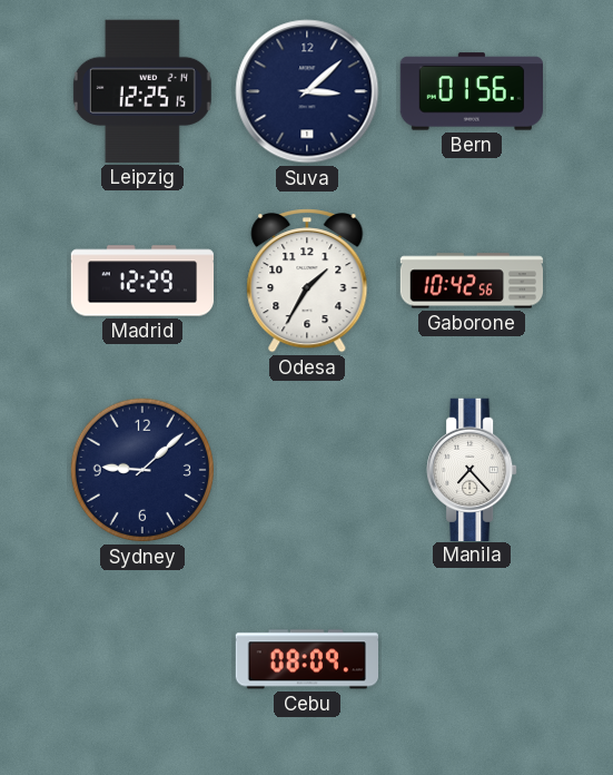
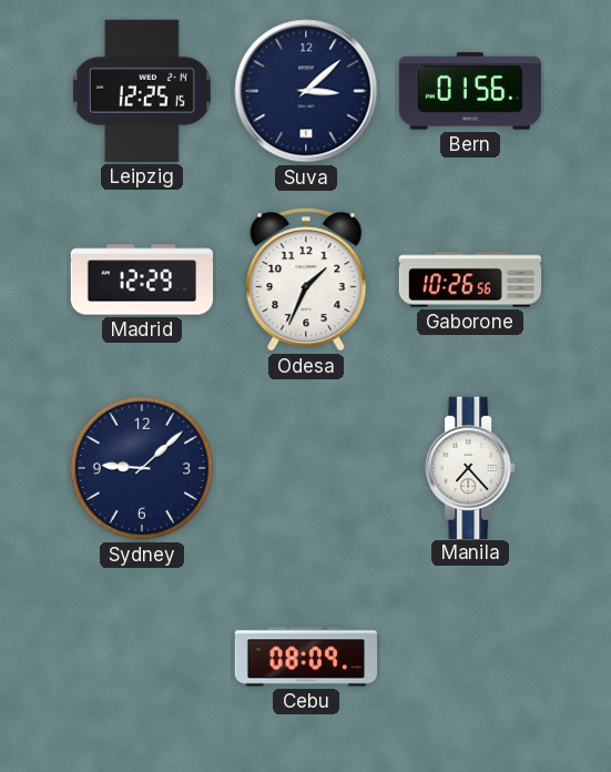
Odesa: 1:35 -> 1:34 (306, 280)
Gaborone: 10:42 -> 10:26 (469, 280)
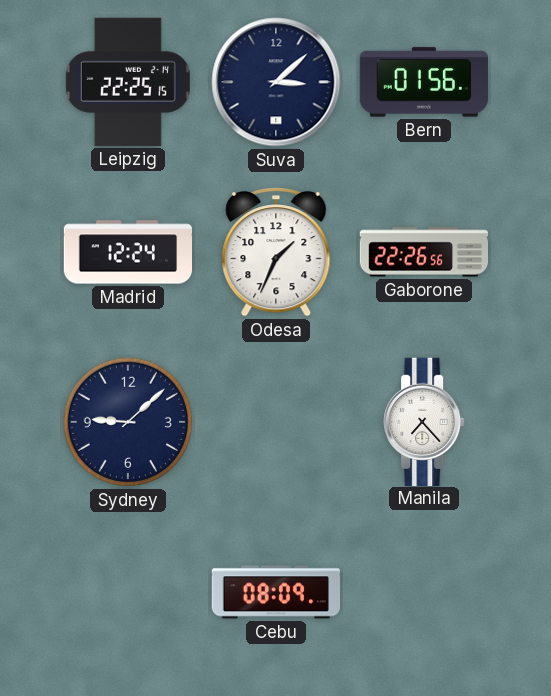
Leipzig: 12:25 -> 22:25 (128, 82)
Madrid: 12:29 -> 12:24 (128, 252)
Gaborone: 10:26 -> 22:26 (423, 252)
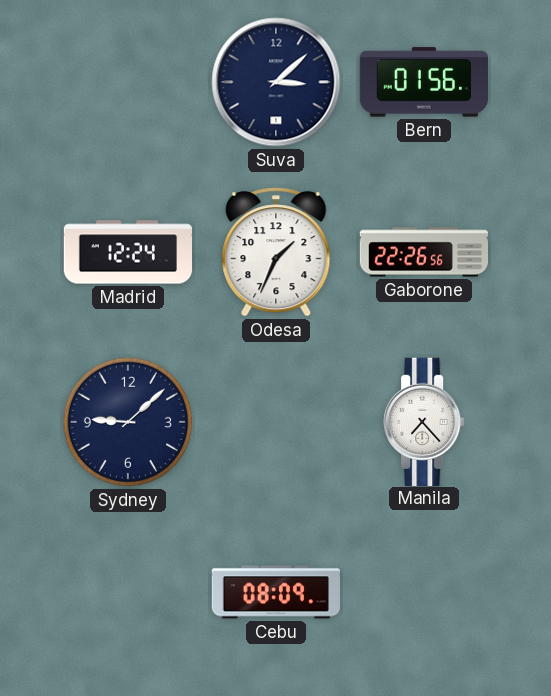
Leipzig: 22:25 -> none (128, 82)
